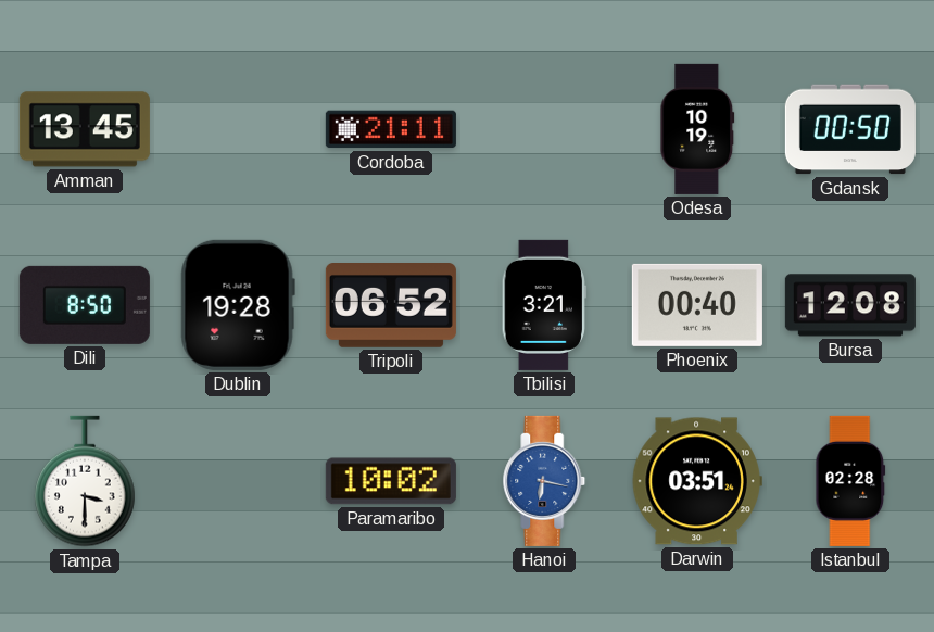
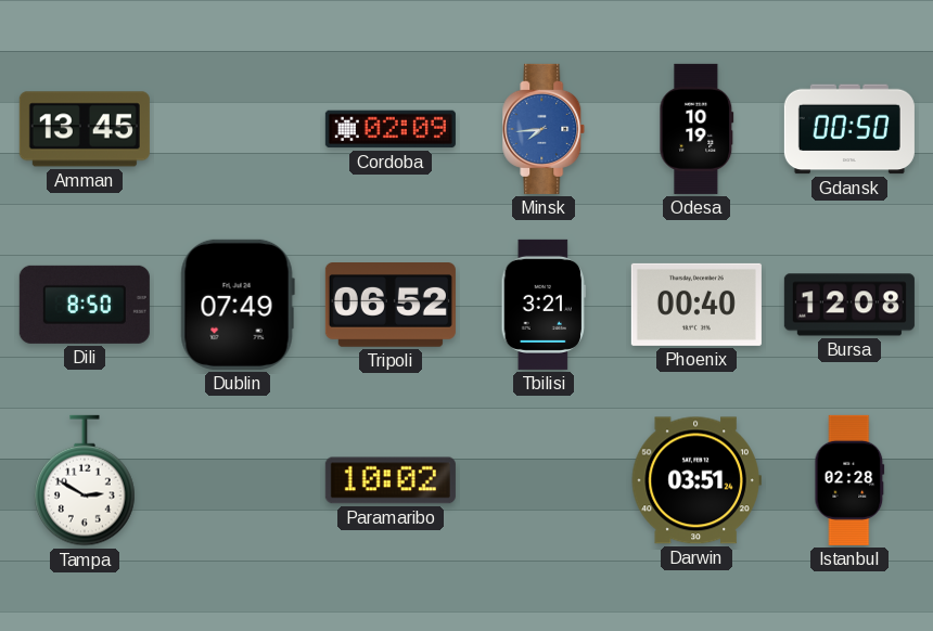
Cordoba: 21:11 -> 02:09 (391, 129)
Minsk: none -> 7:44 (544, 129)
Dublin: 19:28 -> 07:49 (238, 305)
Tampa: 3:30 -> 2:50 (85, 480)
Hanoi: 6:17 -> none (544, 481)
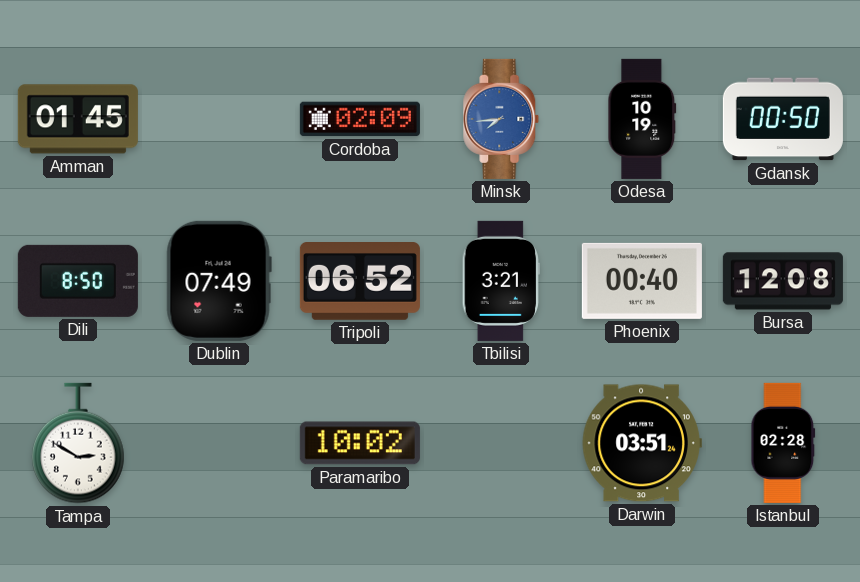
Amman: 13:45 -> 01:45 (78, 119)
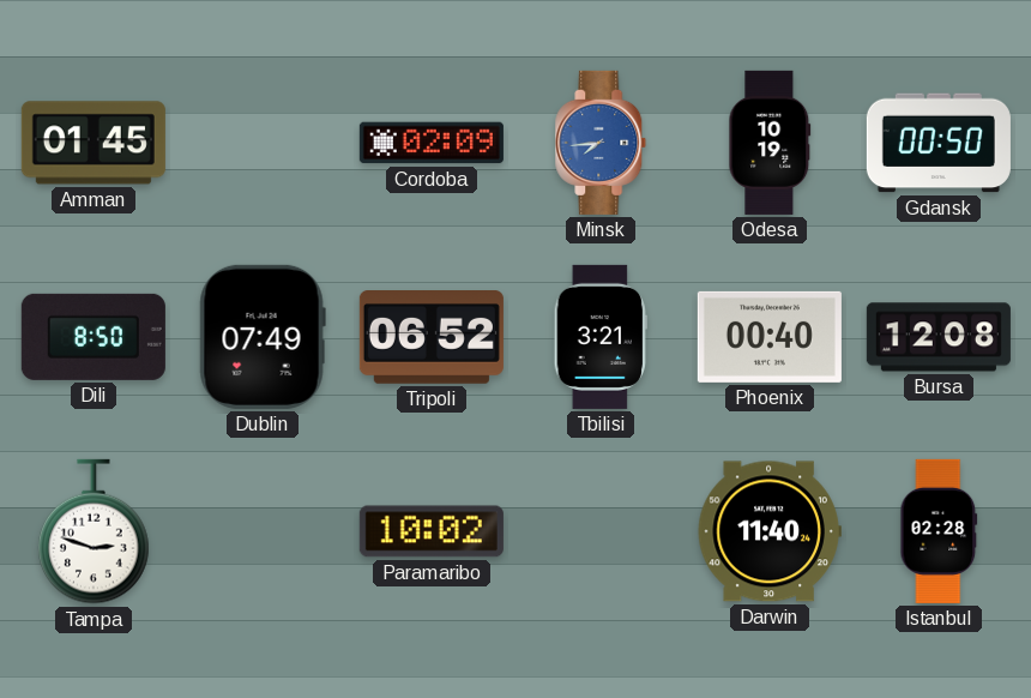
Tampa: 2:50 -> 2:48 (94, 531)
Darwin: 03:51 -> 11:40 (770, 531)
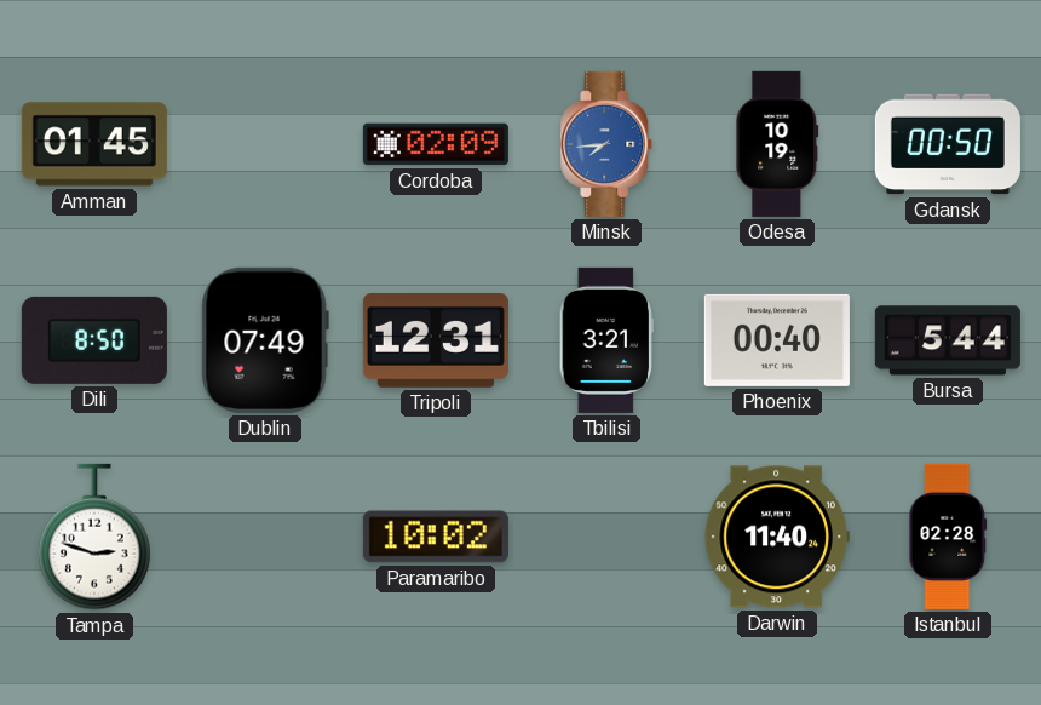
Tripoli: 06:52 -> 12:31 (436, 342)
Bursa: 12:08 -> 5:44 (948, 340)
